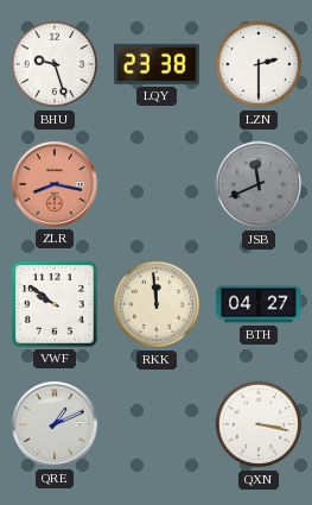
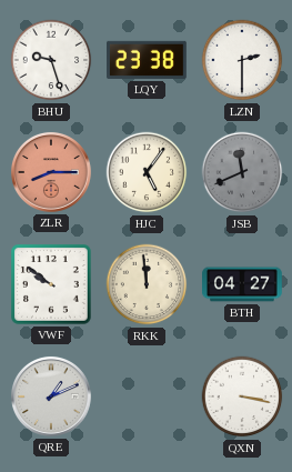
ZLR: 8:17 -> 8:15 (51, 172)
HJC: none -> 5:06 (147, 172)
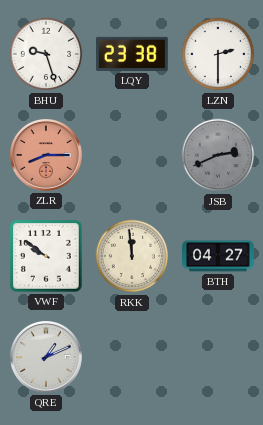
HJC: 5:06 -> none (147, 172)
JSB: 11:41 -> 2:41 (218, 155)
QXN: 3:17 -> none (242, 396)
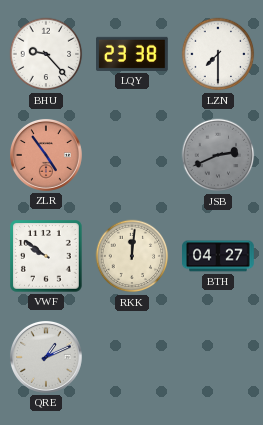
BHU: 9:27 -> 9:23 (46, 54)
LZN: 2:30 -> 7:30 (218, 54)
ZLR: 8:15 -> 4:54 (46, 155)
RKK: 11:59 -> 12:01 (132, 256)
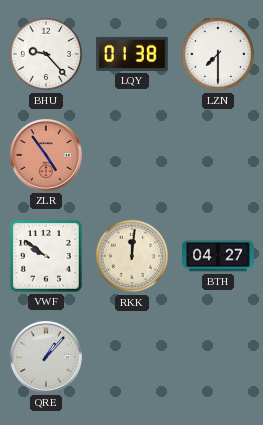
LQY: 23:38 -> 01:38 (133, 54)
JSB: 2:41 -> none (218, 155)
QRE: 1:11 -> 1:07 (46, 357)
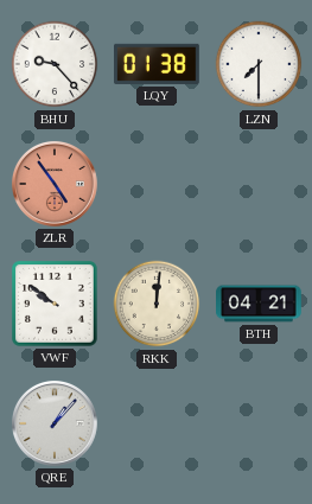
BTH: 04:27 -> 04:21 (260, 304)
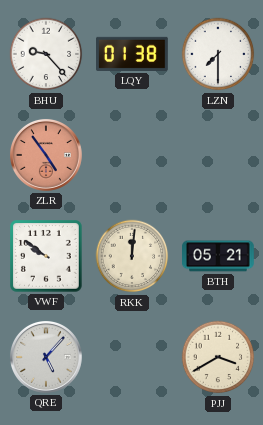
BTH: 04:21 -> 05:21 (219, 256)
QRE: 1:07 -> 5:07 (46, 357)
PJJ: none -> 3:40 (218, 357)
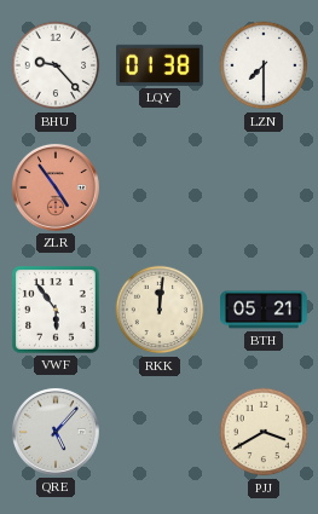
VWF: 9:51 -> 5:54 (57, 311)
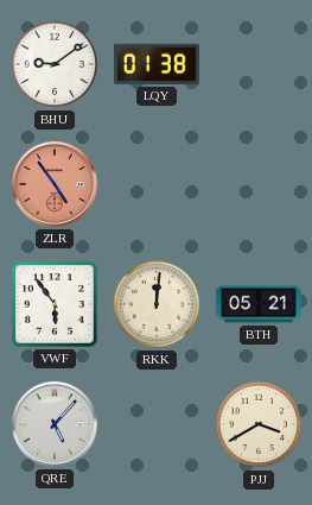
BHU: 9:23 -> 9:09 (55, 64)
LZN: 7:30 -> none (264, 65)
